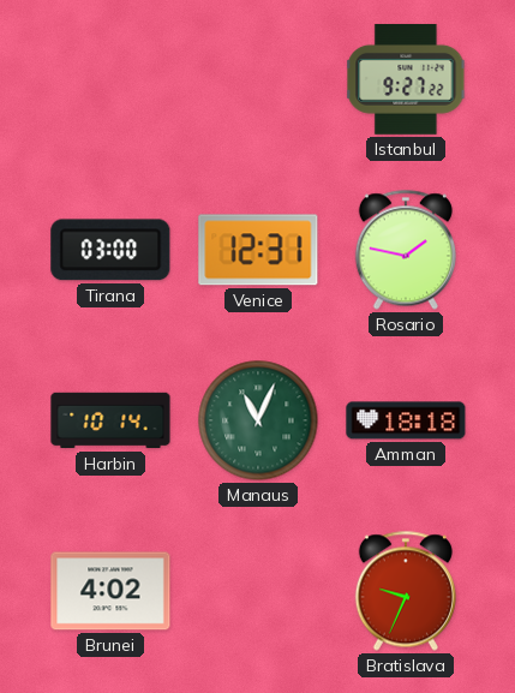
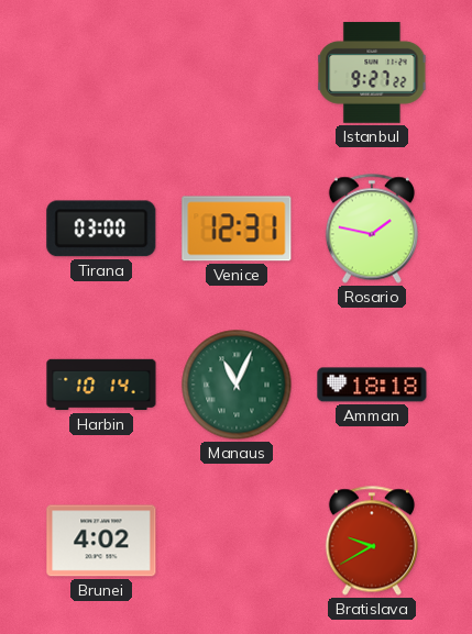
Bratislava: 9:34 -> 9:40 (372, 541)
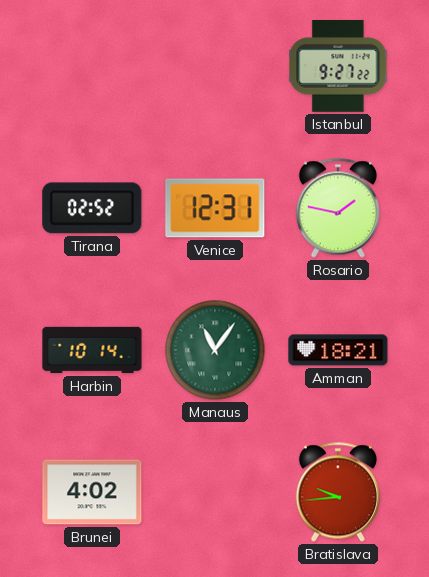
Tirana: 03:00 -> 02:52 (92, 208)
Manaus: 11:04 -> 11:06 (215, 350)
Amman: 18:18 -> 18:21 (338, 350)
Bratislava: 9:40 -> 9:44 (338, 492)
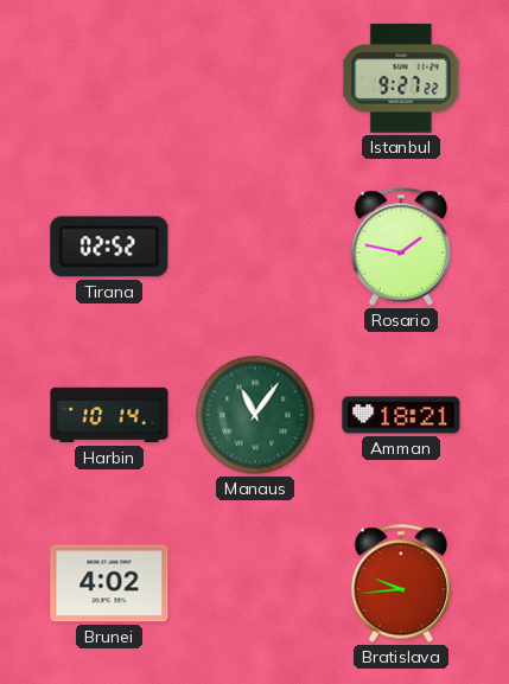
Venice: 12:31 -> none (215, 208)
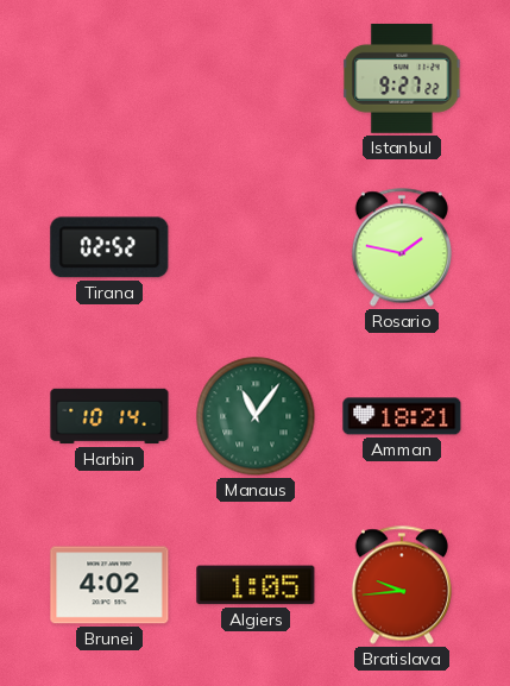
Algiers: none -> 1:05 (256, 585)
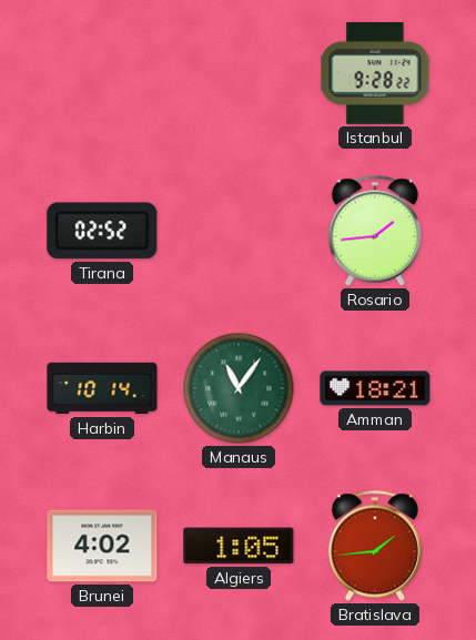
Istanbul: 9:27 -> 9:28 (375, 73)
Rosario: 1:47 -> 1:44 (375, 231)
Bratislava: 9:44 -> 1:44 (375, 546)
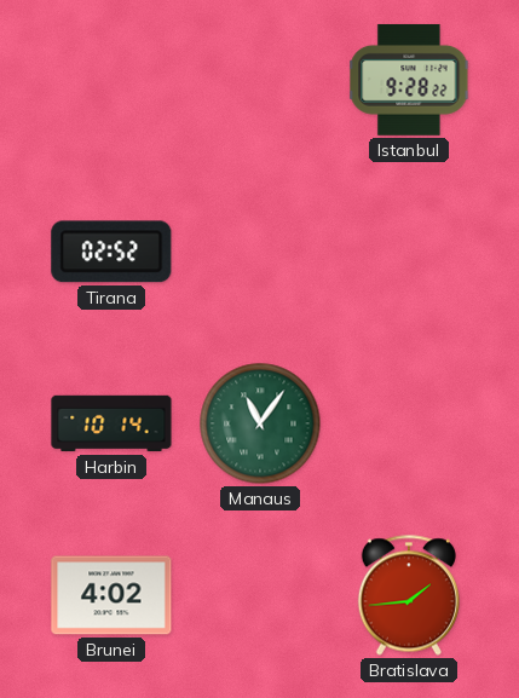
Rosario: 1:44 -> none (375, 231)
Amman: 18:21 -> none (375, 388)
Algiers: 1:05 -> none (239, 546)
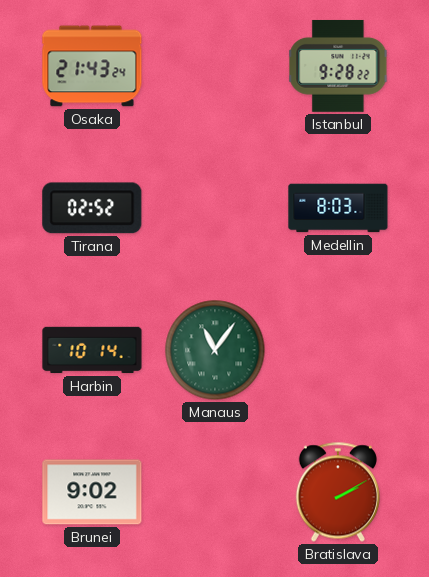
Osaka: none -> 21:43 (92, 66)
Medellin: none -> 8:03 (338, 208)
Brunei: 4:02 -> 9:02 (92, 492)
Bratislava: 1:44 -> 2:10 (338, 492)
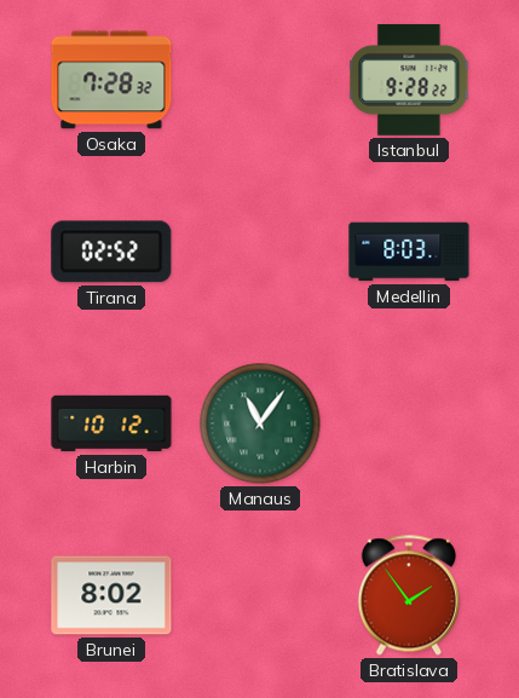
Osaka: 21:43 -> 7:28 (111, 80)
Harbin: 10:14 -> 10:12 (111, 423)
Brunei: 9:02 -> 8:02 (111, 595)
Bratislava: 2:10 -> 1:54 (409, 595)
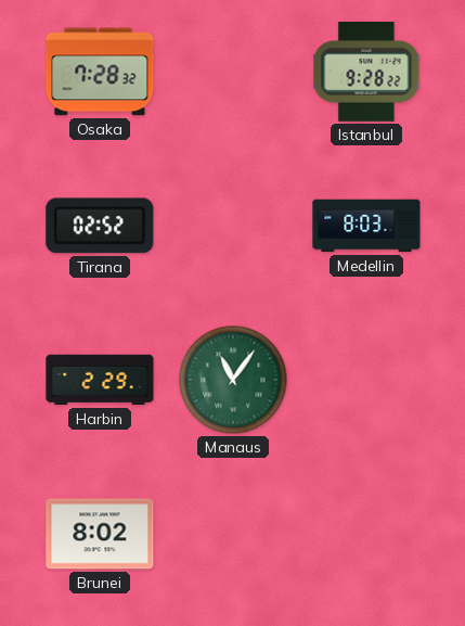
Harbin: 10:12 -> 2:29 (100, 380)
Bratislava: 1:54 -> none (409, 595)
